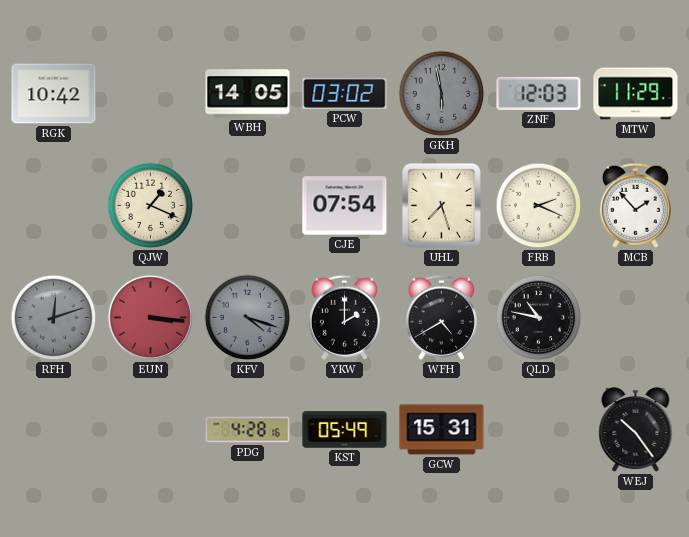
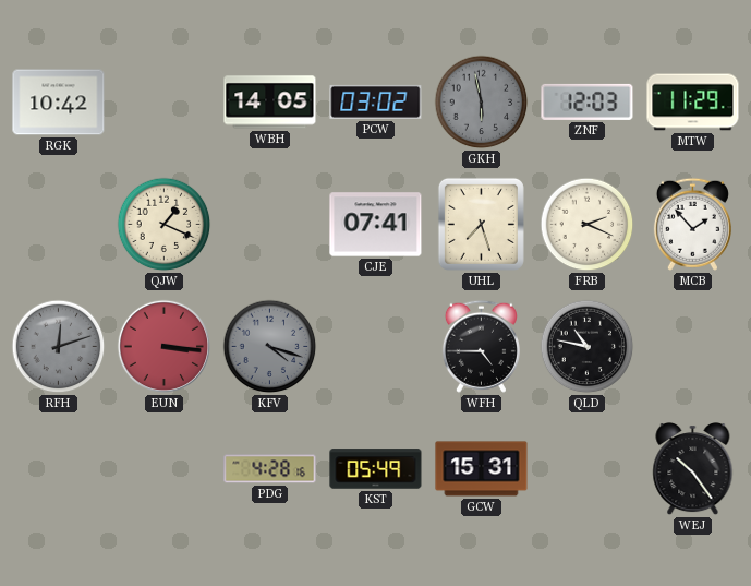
CJE: 07:54 -> 07:41 (376, 225)
YKW: 2:00 -> none (344, 317)
WFH: 4:40 -> 4:45 (481, 346)
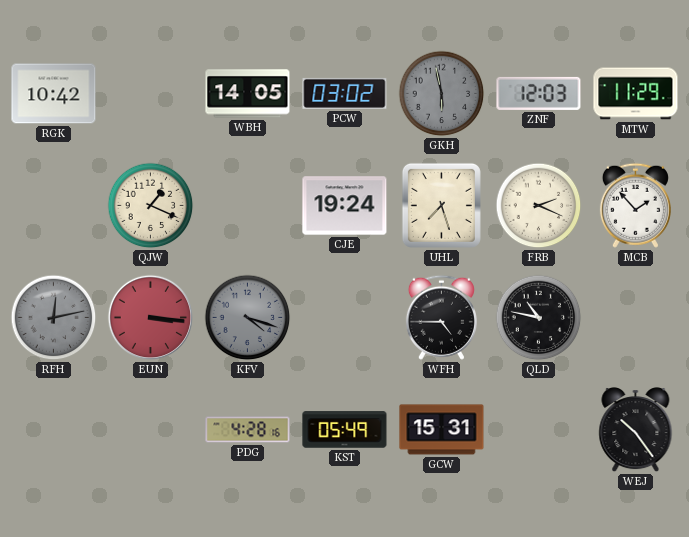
CJE: 07:41 -> 19:24 (345, 206)
RFH: 12:12 -> 12:13 (54, 318)
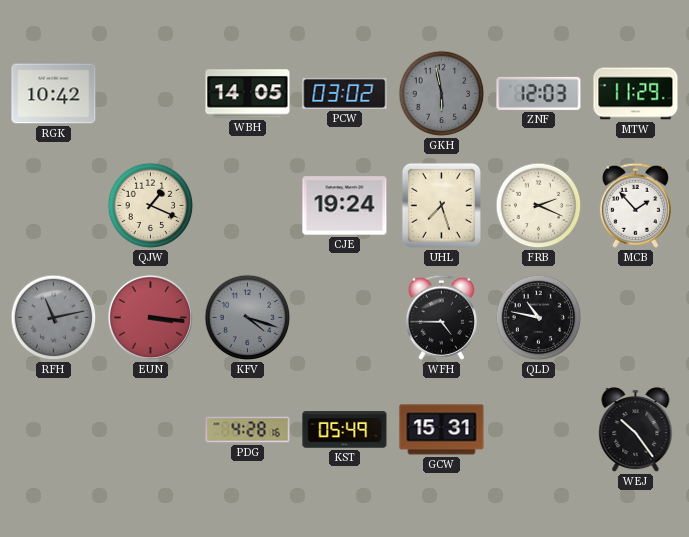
RFH: 12:13 -> 11:13 (54, 318)
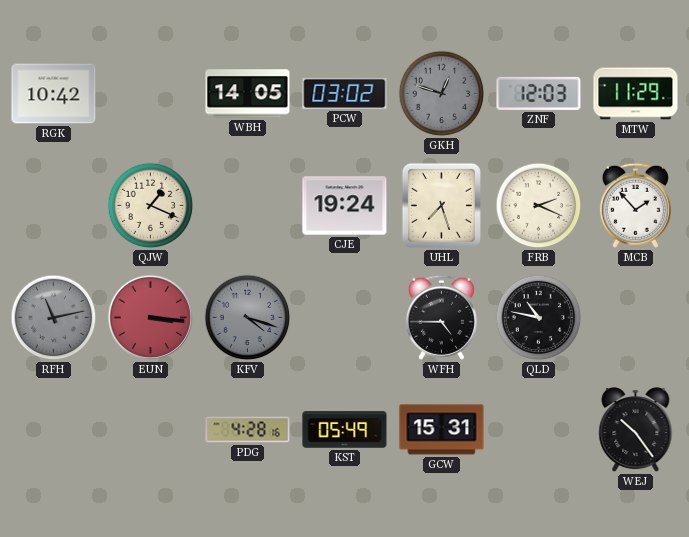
GKH: 5:58 -> 12:48 (442, 94)
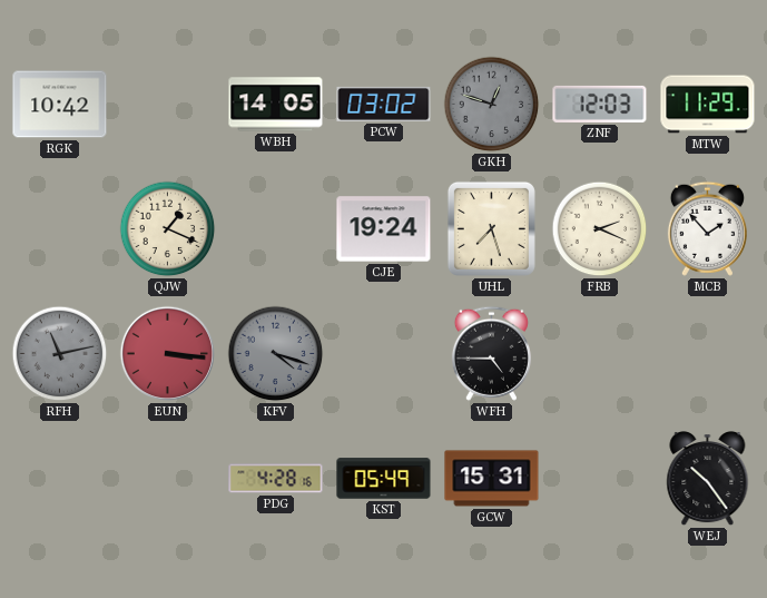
QLD: 10:47 -> none (539, 318)
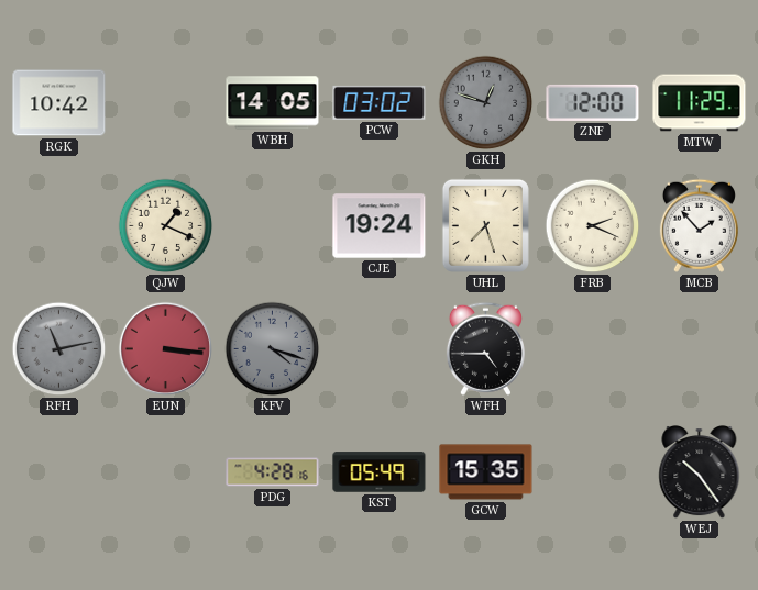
ZNF: 12:03 -> 12:00 (593, 102)
GCW: 15:31 -> 15:35 (486, 472)
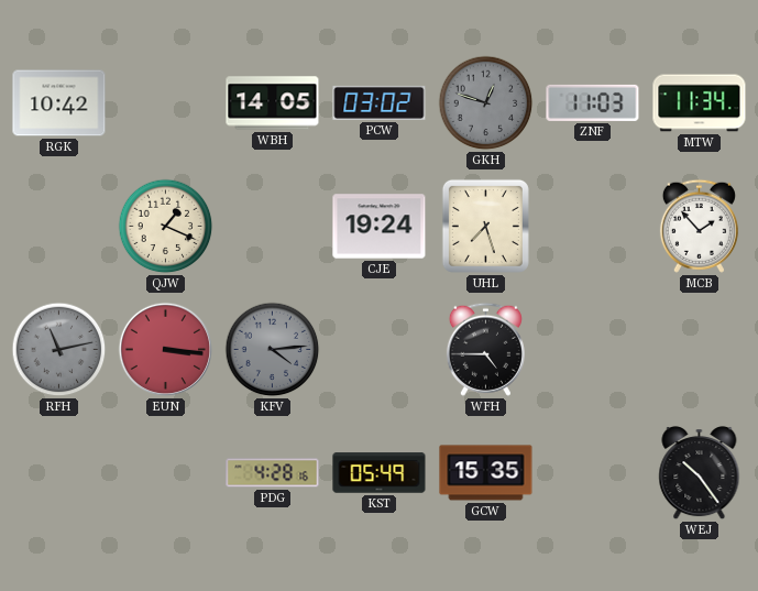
ZNF: 12:00 -> 11:03 (593, 102)
MTW: 11:29 -> 11:34 (700, 103)
FRB: 2:19 -> none (593, 226)
KFV: 4:18 -> 4:14 (273, 350)
